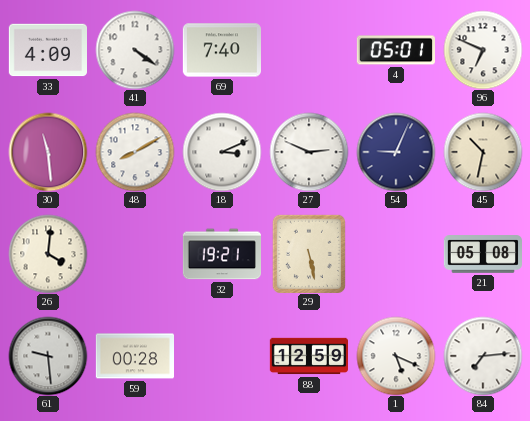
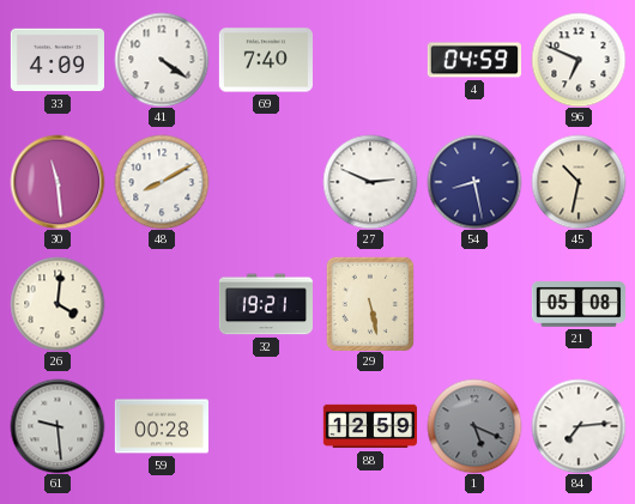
4: 05:01 -> 04:59 (473, 60)
18: 3:11 -> none (222, 152)
54: 9:04 -> 8:28 (474, 182)
1 dial: white -> grey (474, 426)
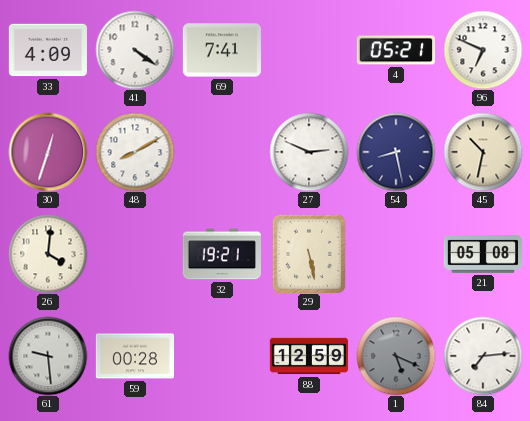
69: 7:40 -> 7:41 (221, 50)
4: 04:59 -> 05:21 (395, 50)
30: 11:29 -> 12:33 (48, 152)
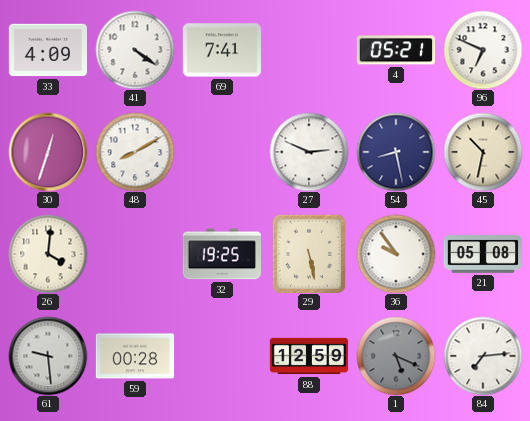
32: 19:21 -> 19:25 (221, 254)
36: none -> 9:54 (396, 254)
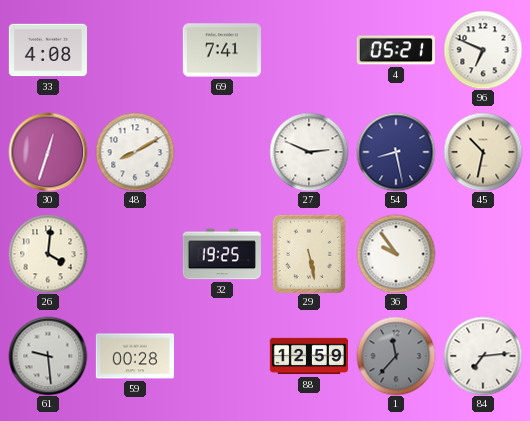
33: 4:09 -> 4:08 (47, 50)
41: 4:21 -> none (135, 50)
21: 05:08 -> none (482, 254)
1: 5:19 -> 11:37 (396, 356)
